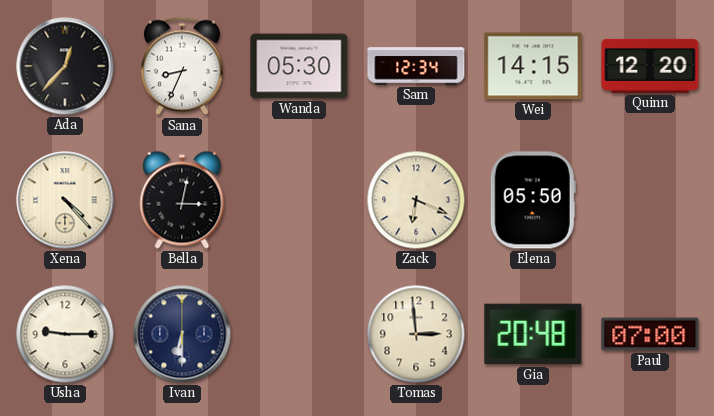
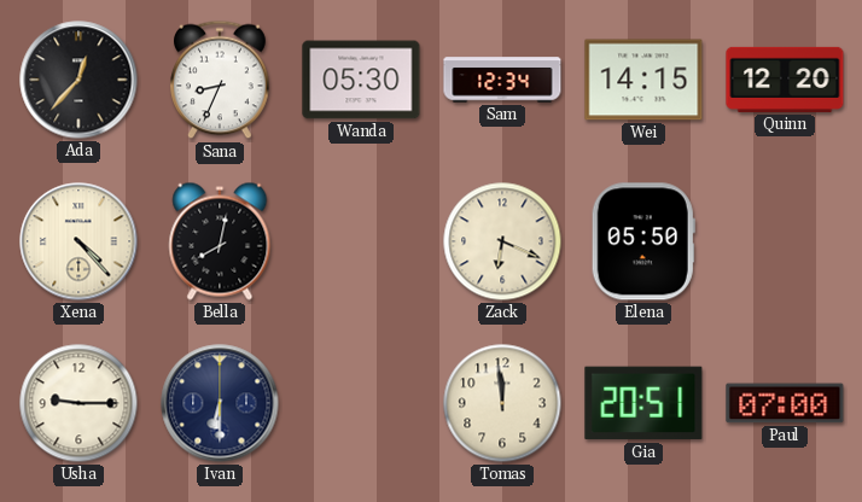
Bella: 3:02 -> 8:02 (220, 241)
Tomas: 2:59 -> 11:59 (502, 403)
Gia: 20:48 -> 20:51 (643, 403)
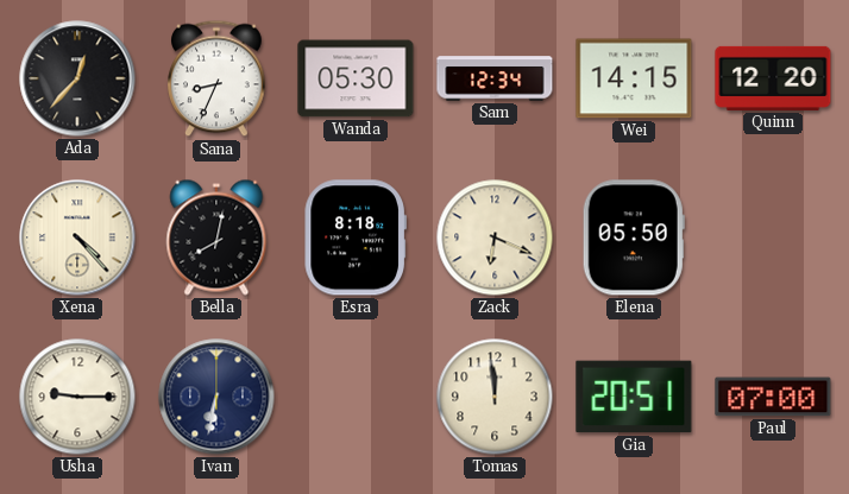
Esra: none -> 8:18 (356, 237)
Ivan: 6:30 -> 6:32 (216, 397)
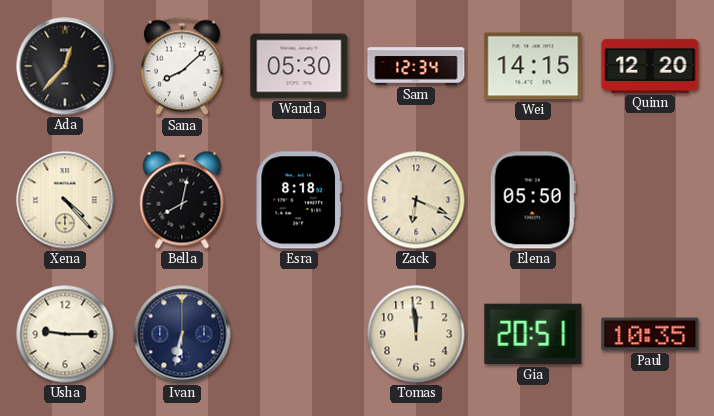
Sana: 8:34 -> 8:08 (183, 66)
Paul: 07:00 -> 10:35 (650, 334)
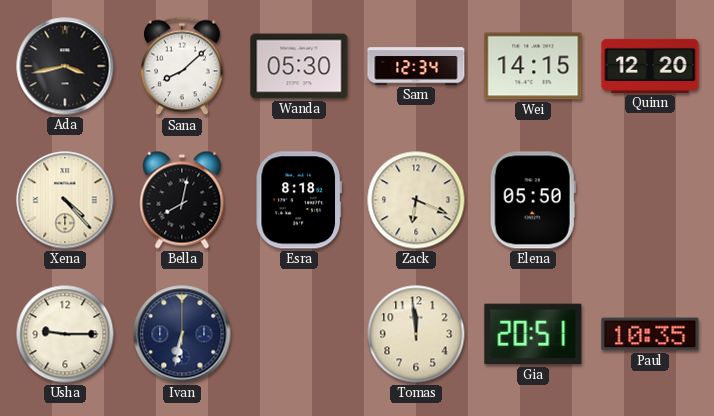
Ada: 12:37 -> 3:43 (65, 66)
